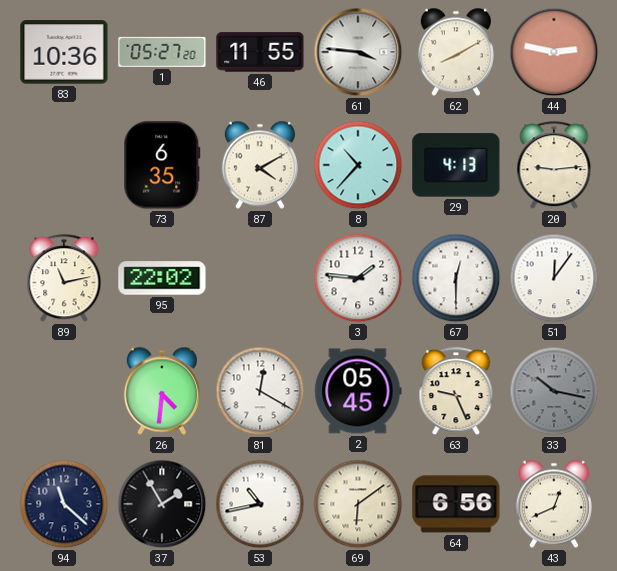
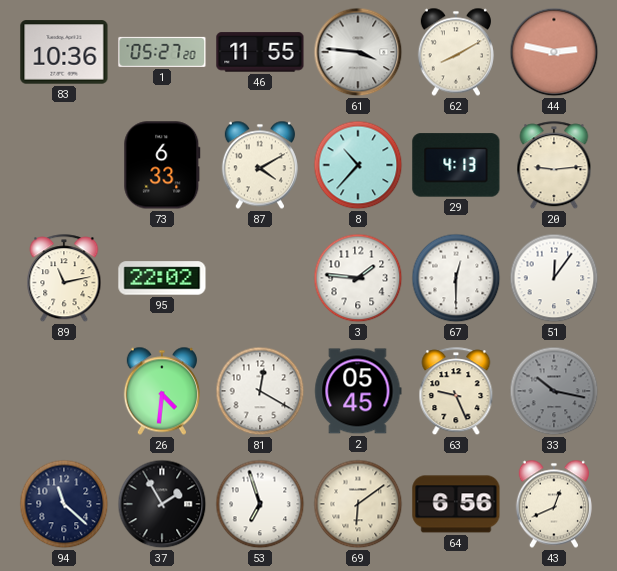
73: 6:35 -> 6:33 (162, 165)
53: 10:43 -> 6:57 (260, 504)
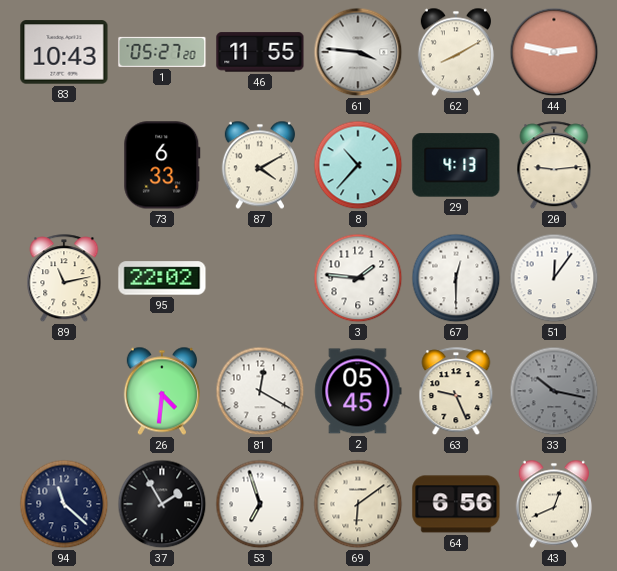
83: 10:36 -> 10:43 (64, 52)
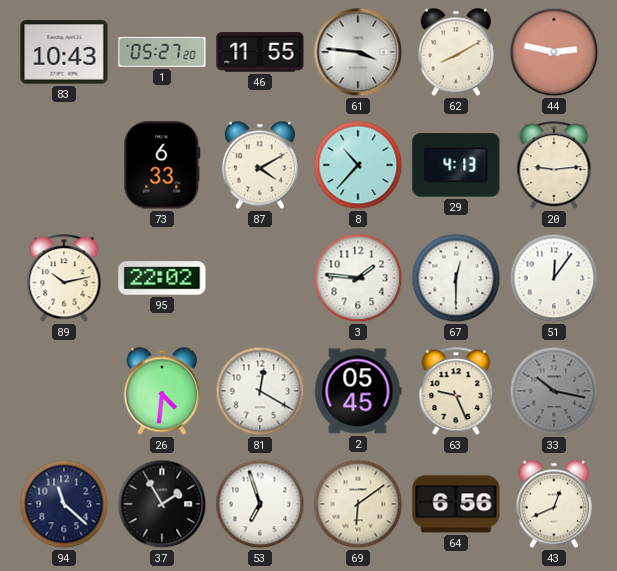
89: 11:13 -> 10:13 (64, 279)
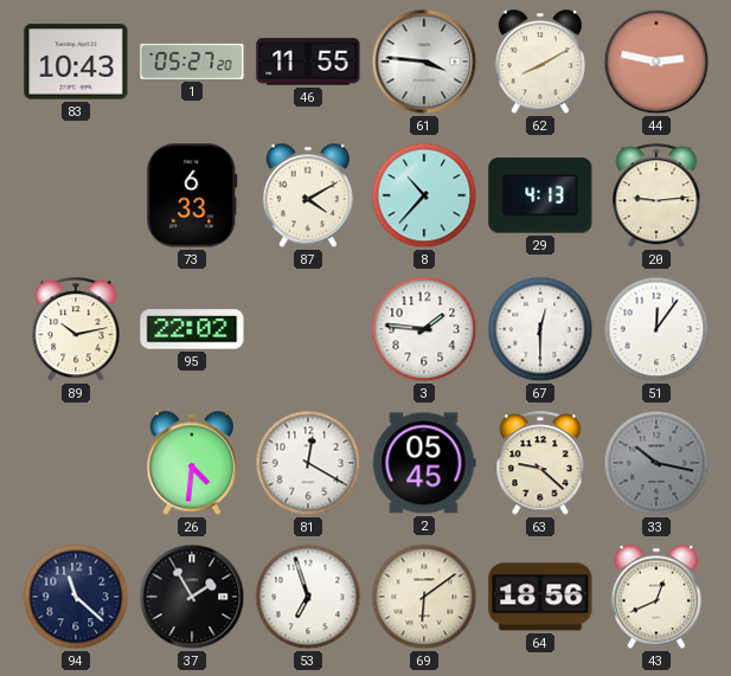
63: 9:26 -> 9:22 (540, 464)
64: 6:56 -> 18:56 (540, 597)
